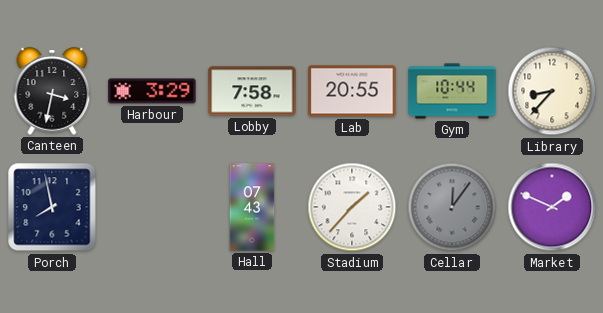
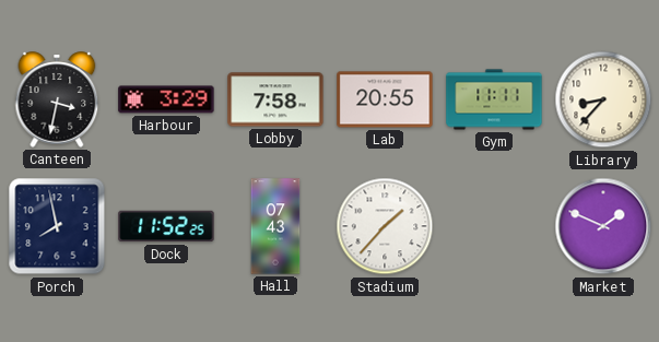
Gym: 10:44 -> 11:11 (494, 99)
Dock: none -> 11:52 (166, 226)
Cellar: 12:06 -> none (452, 207)
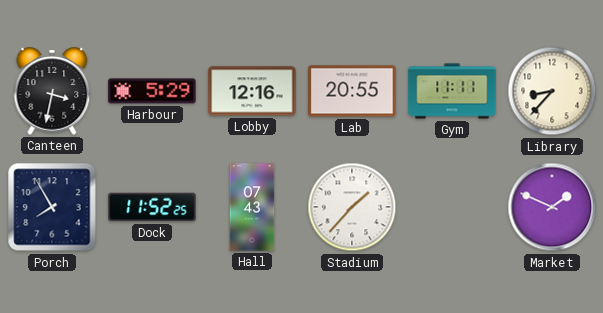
Harbour: 3:29 -> 5:29 (152, 91)
Lobby: 7:58 -> 12:16 (252, 91)
Porch: 7:58 -> 7:55 (52, 207)
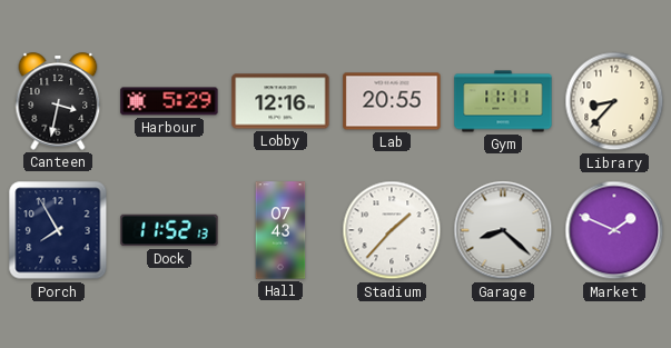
Dock: 11:52:25 -> 11:52:13 (169, 230)
Garage: none -> 8:22 (503, 230)
